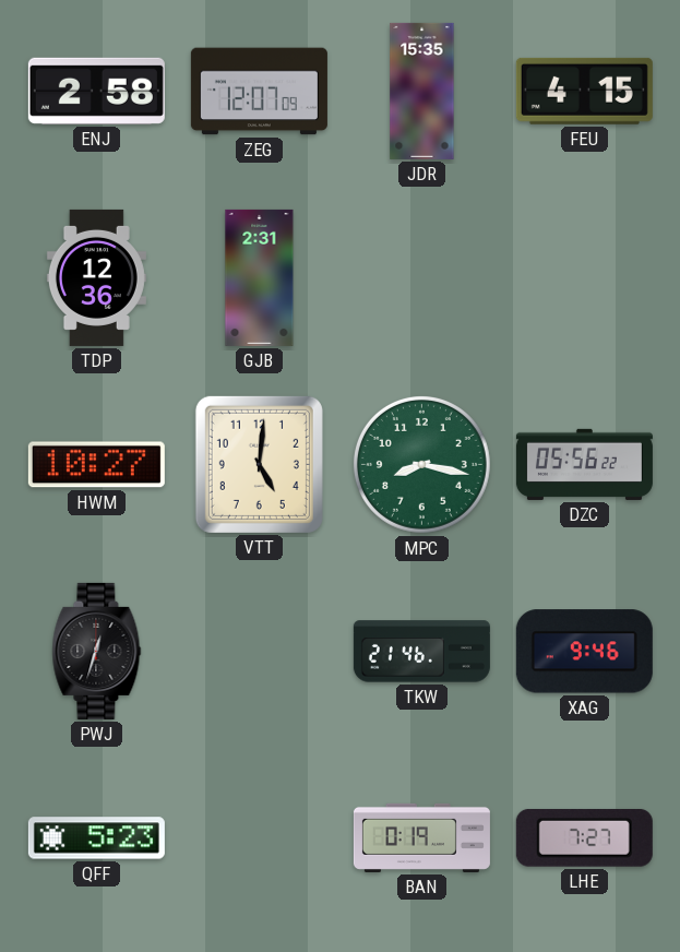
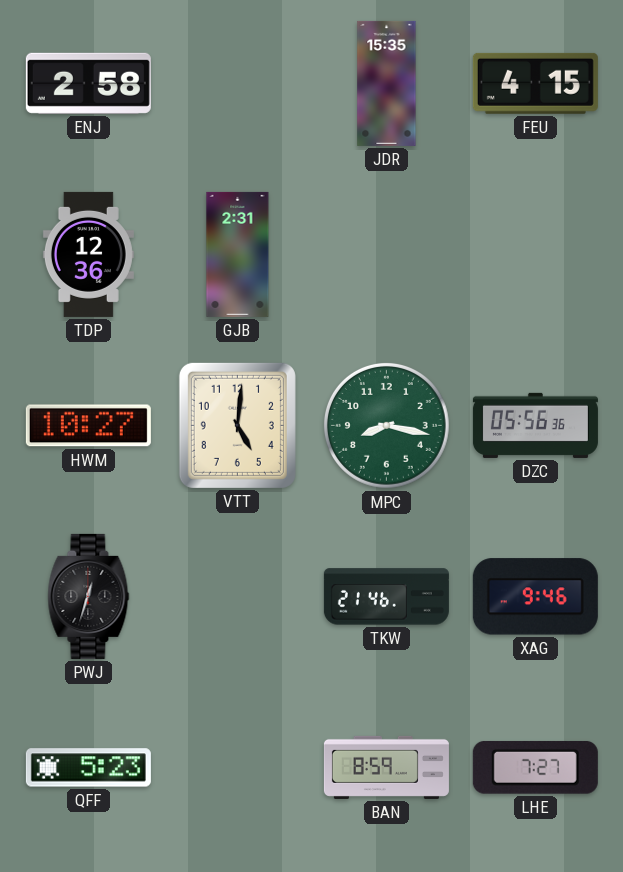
ZEG: 12:07 -> none (259, 92)
DZC: 05:56:22 -> 05:56:36 (535, 425)
BAN: 0:19 -> 8:59 (386, 767)
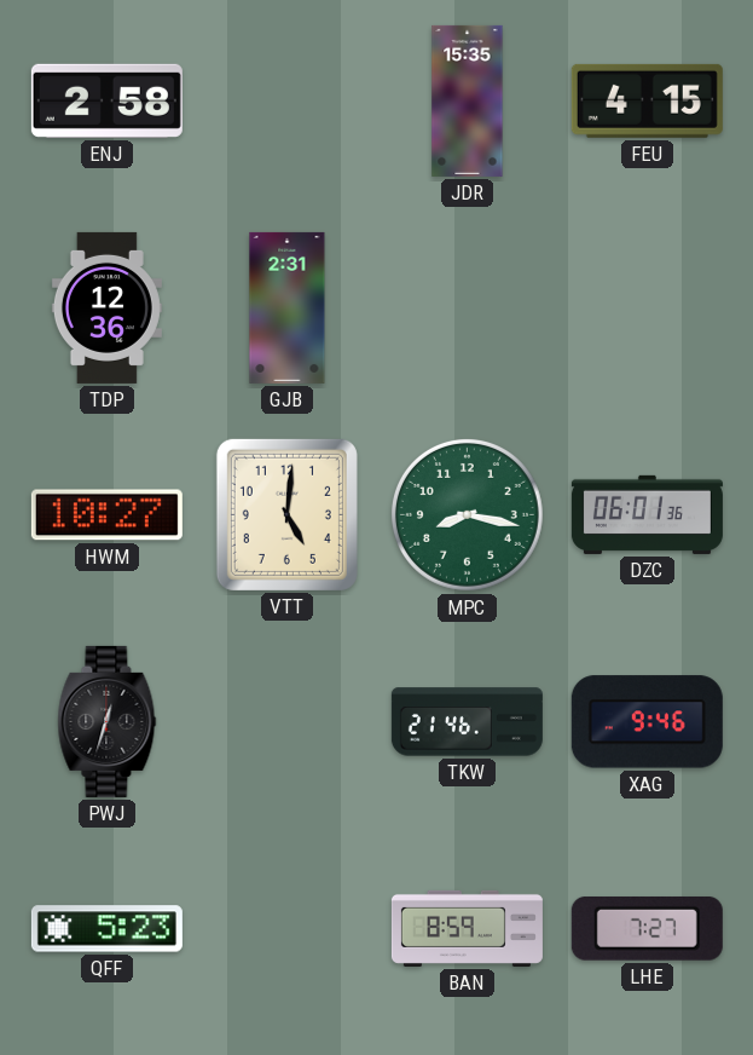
DZC: 05:56 -> 06:01 (647, 514)
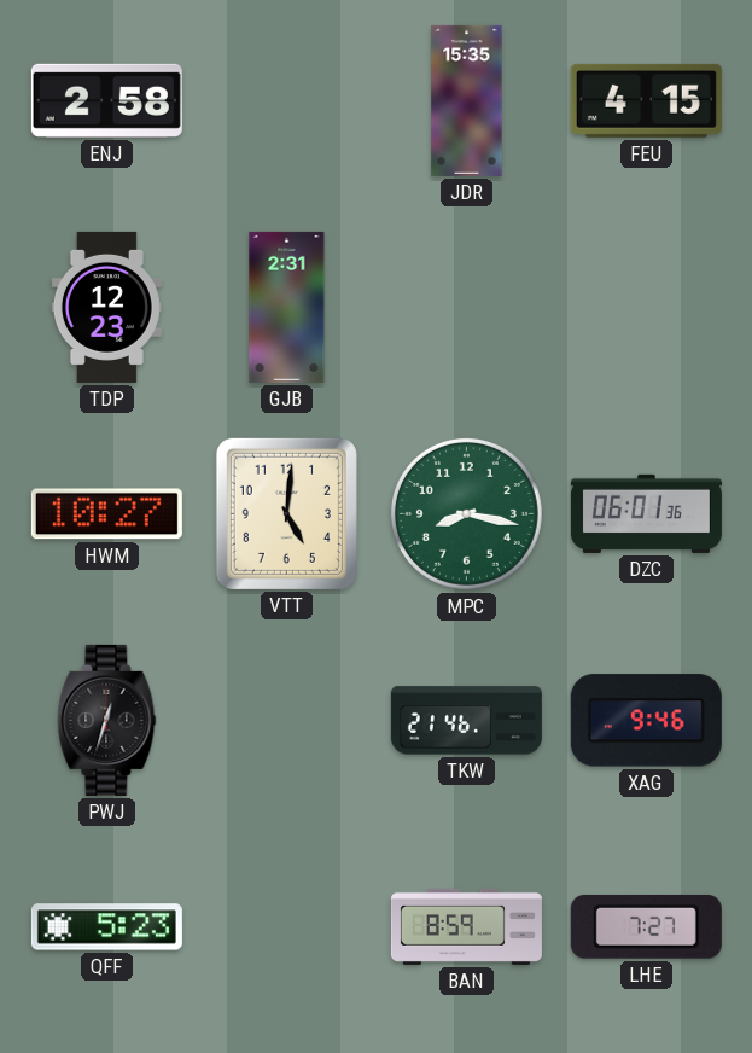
TDP: 12:36 -> 12:23 (106, 307)
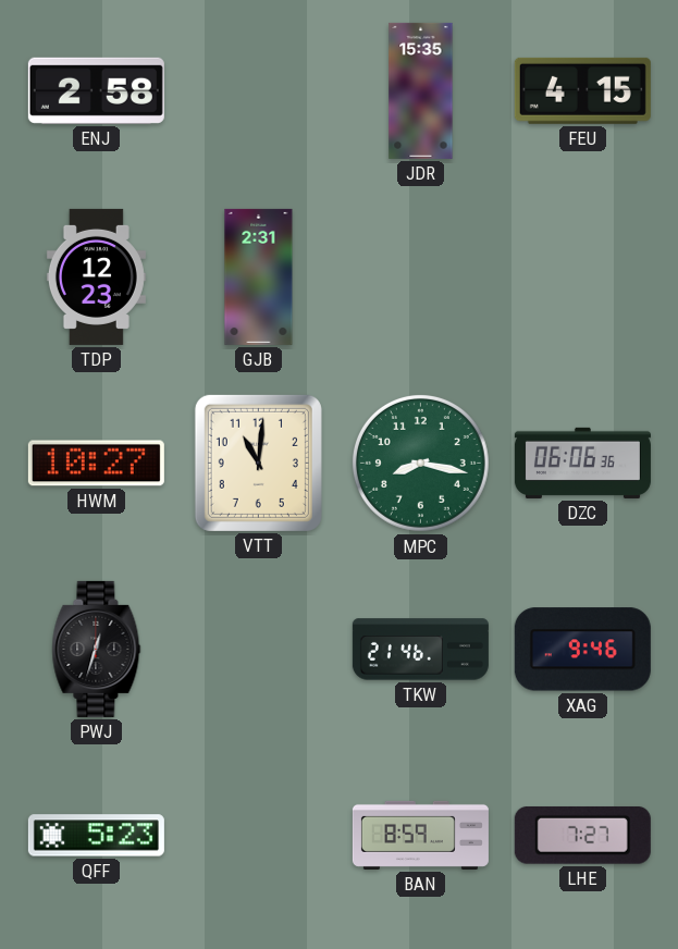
VTT: 5:01 -> 11:01 (258, 463)
DZC: 06:01 -> 06:06 (582, 463)
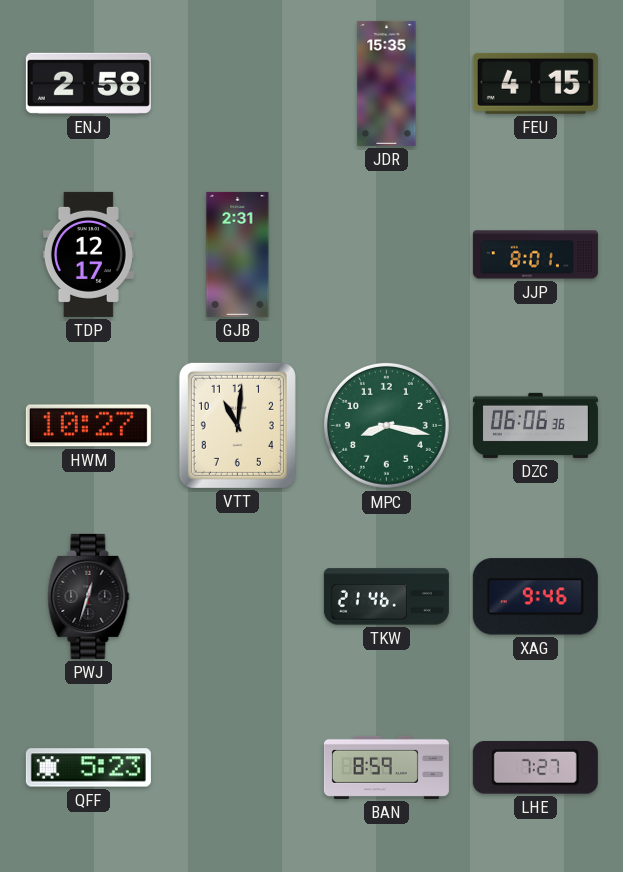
TDP: 12:23 -> 12:17 (88, 254)
JJP: none -> 8:01 (535, 255)
